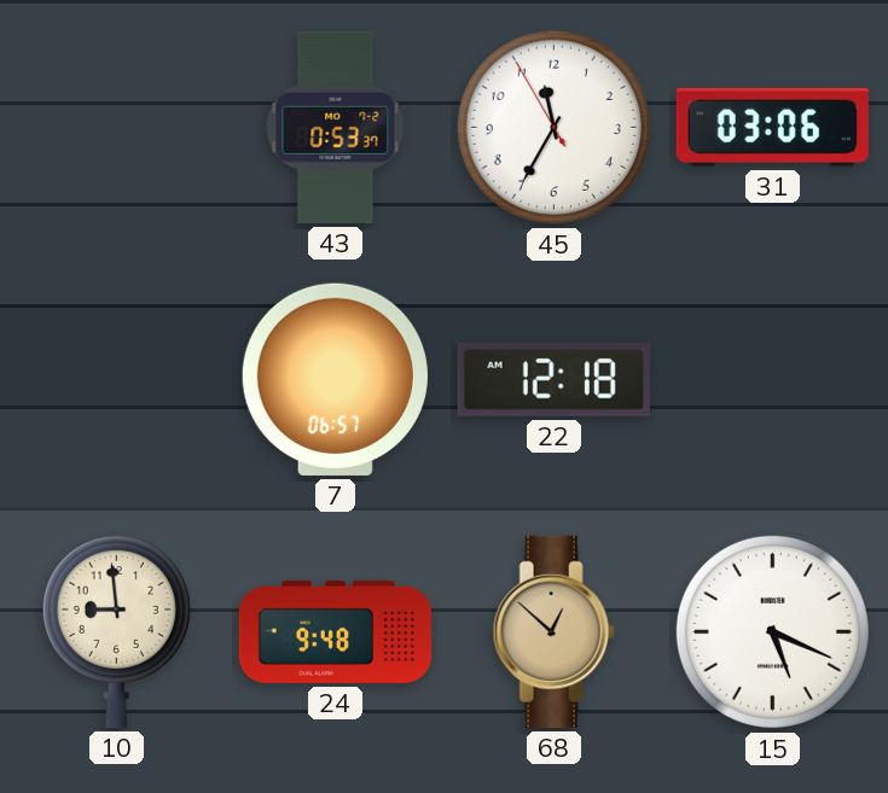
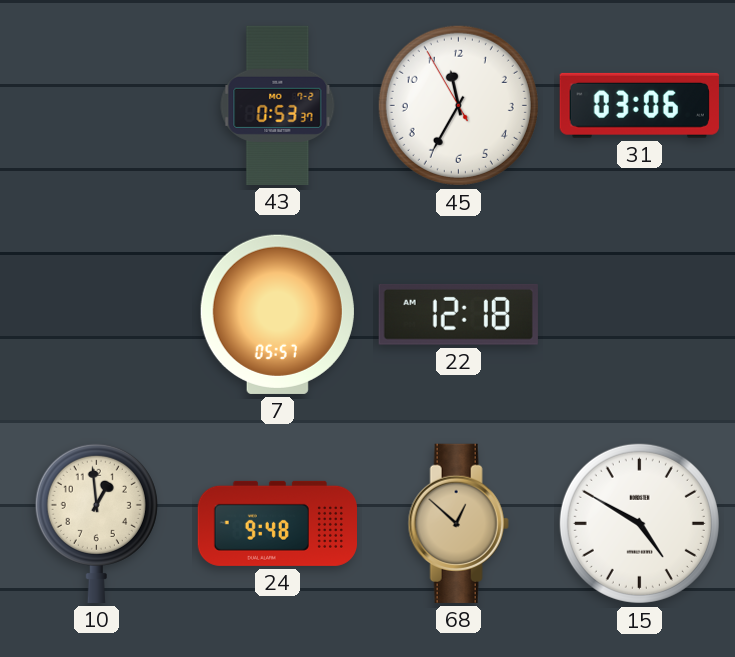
7: 06:57 -> 05:57 (277, 314)
10: 8:59 -> 12:59 (96, 523)
15: 5:19 -> 4:50 (639, 523)
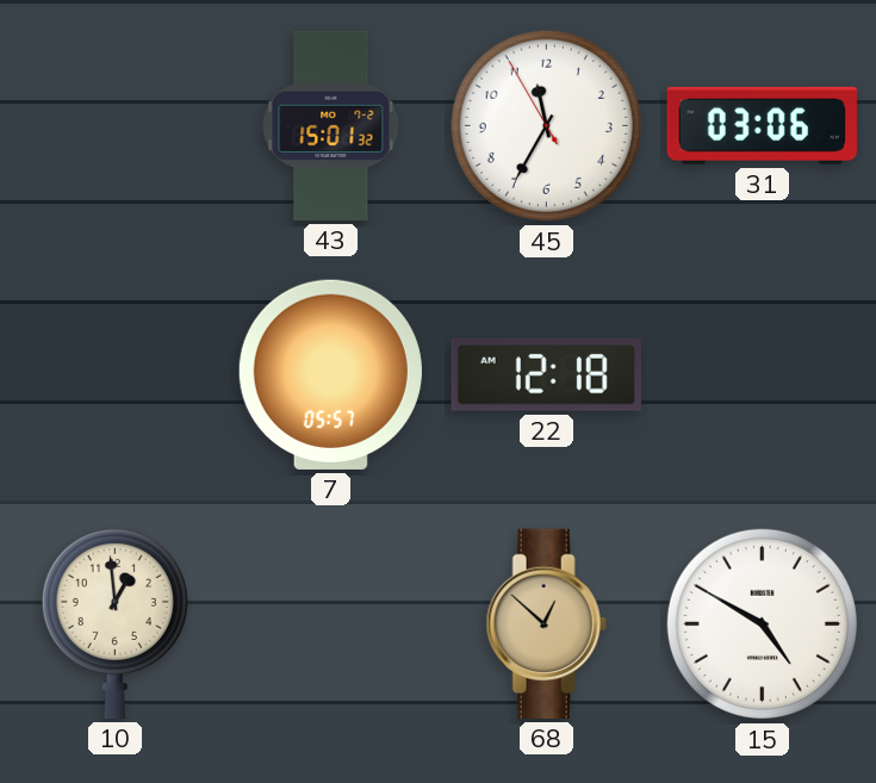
43: 0:53 -> 15:01 (331, 125)
24: 9:48 -> none (277, 523)
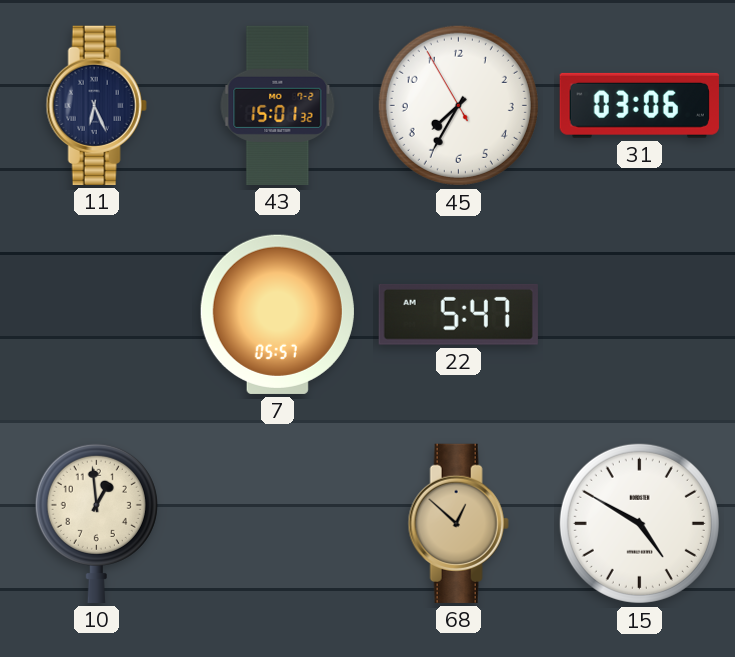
11: none -> 6:26 (96, 105)
45: 11:34 -> 7:34 (458, 105)
22: 12:18 -> 5:47 (458, 314)
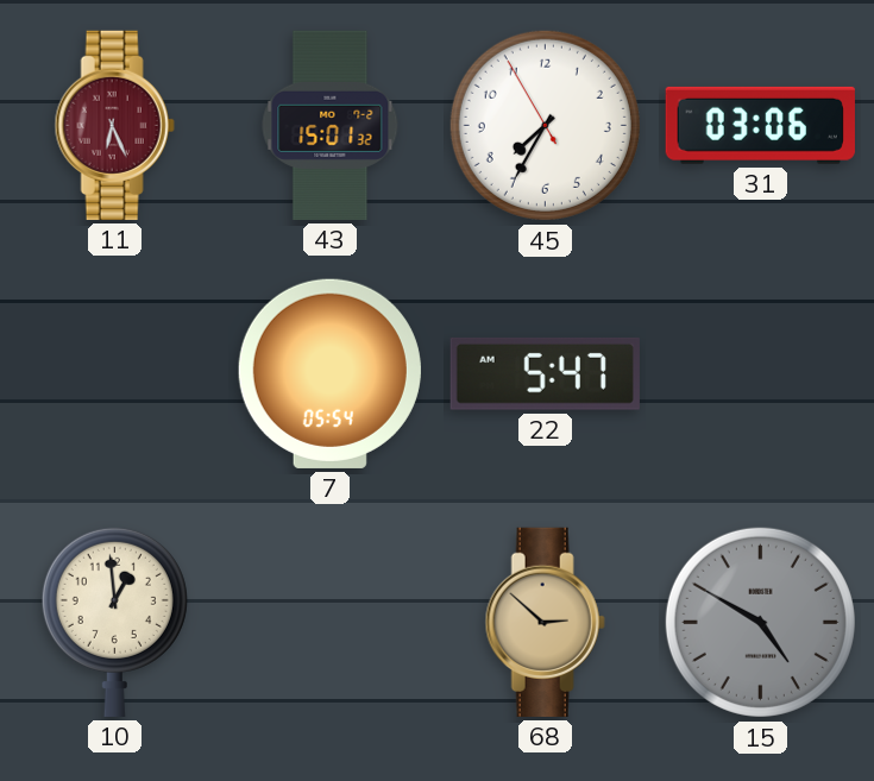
11 dial: navy -> burgundy (114, 125)
7: 05:57 -> 05:54 (329, 373)
68: 12:52 -> 2:52 (545, 622)
15 dial: white -> grey (760, 622)
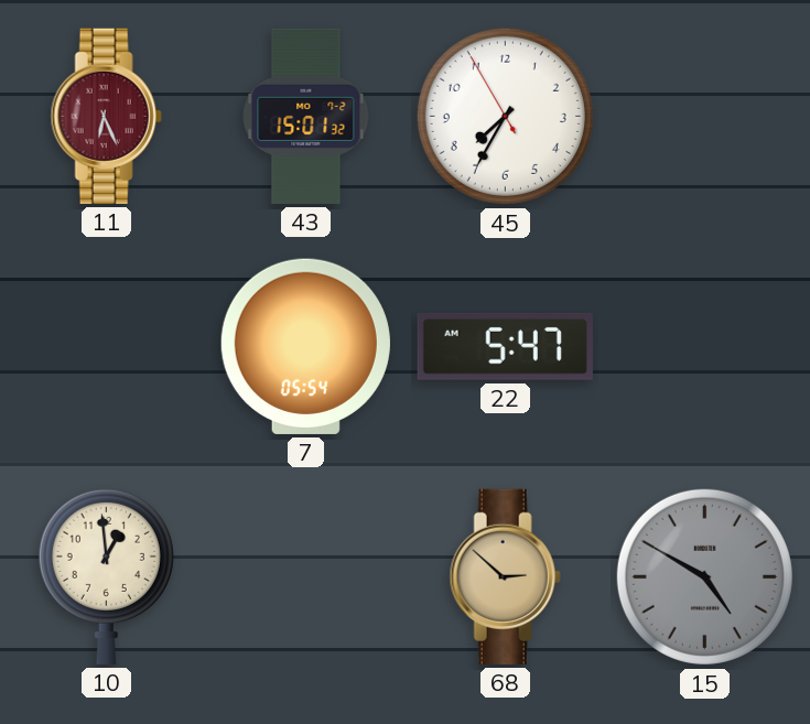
31: 03:06 -> none (760, 125)
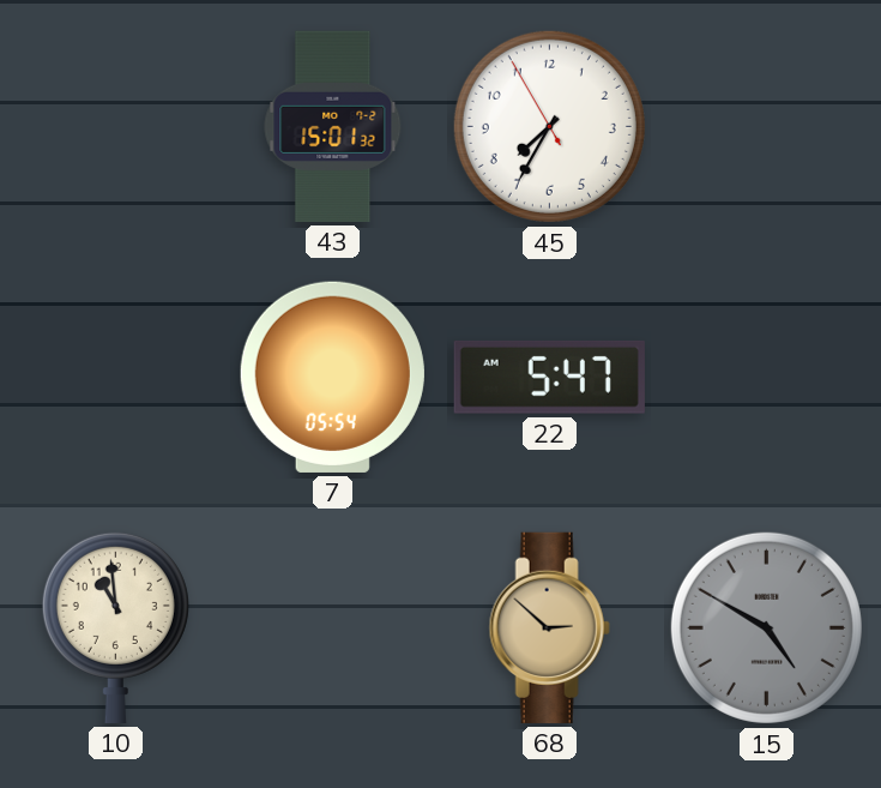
11: 6:26 -> none (106, 116)
10: 12:59 -> 10:59 (115, 627)
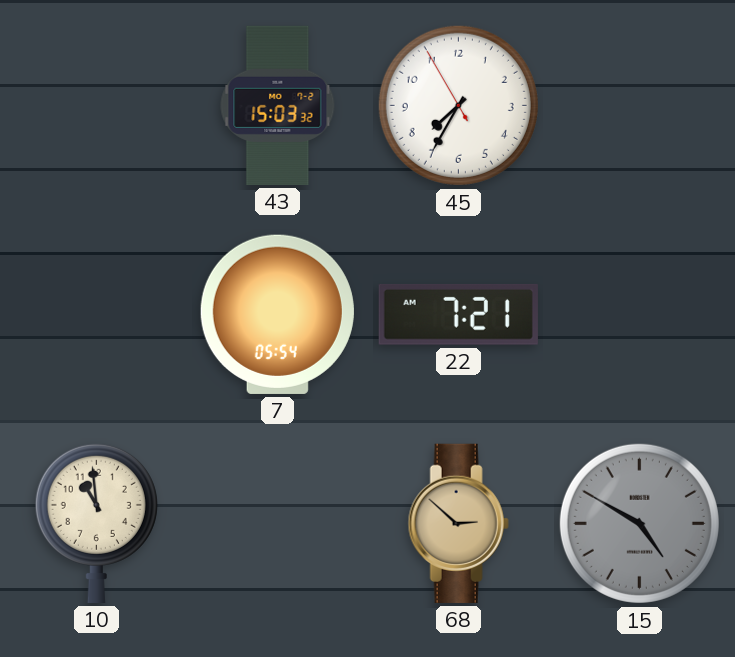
43: 15:01 -> 15:03 (278, 105)
22: 5:47 -> 7:21 (458, 314)
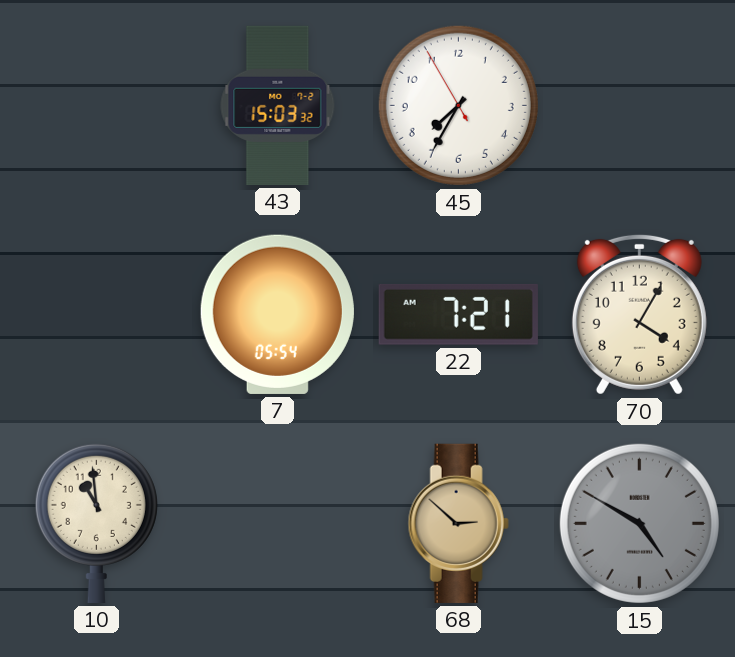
70: none -> 4:05 (639, 314)
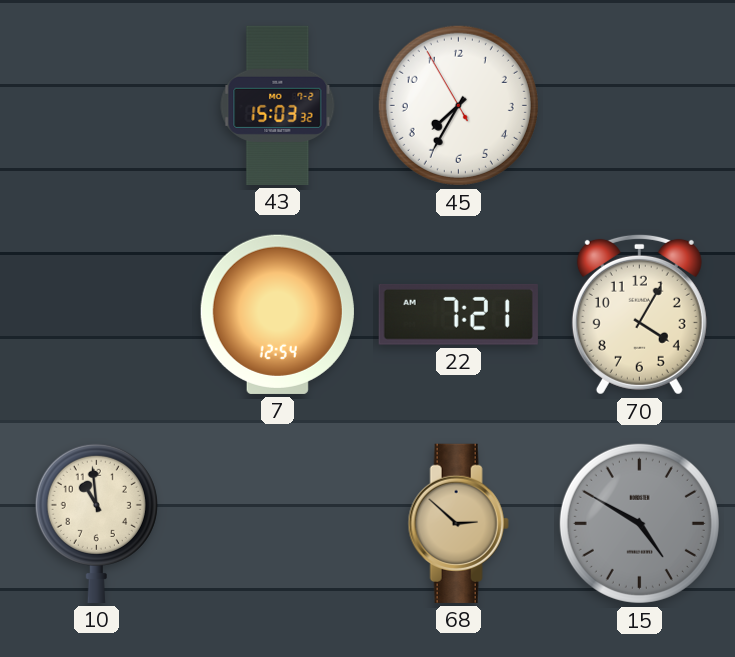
7: 05:54 -> 12:54 (277, 314)
